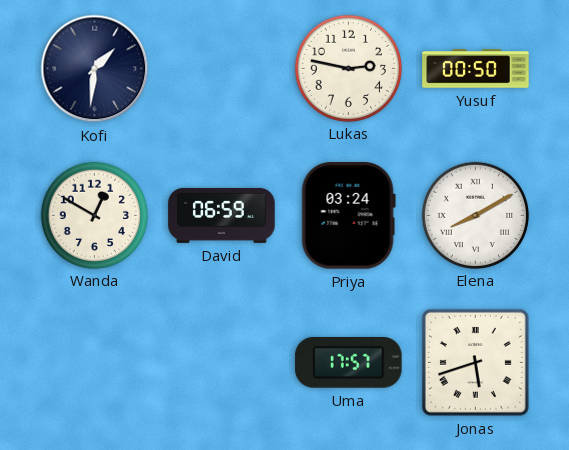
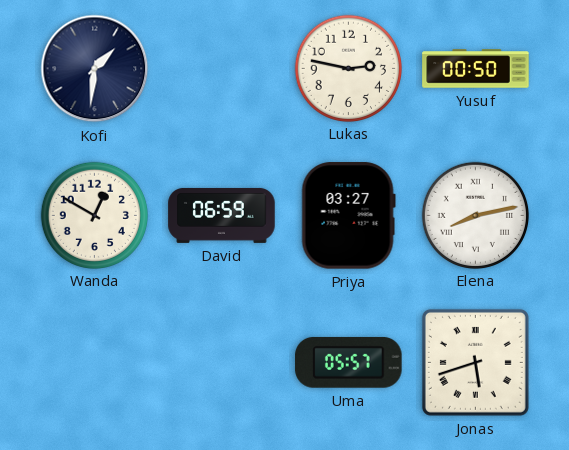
Priya: 03:24 -> 03:27 (348, 216)
Elena: 8:10 -> 8:13 (475, 215)
Uma: 17:57 -> 05:57 (349, 362)
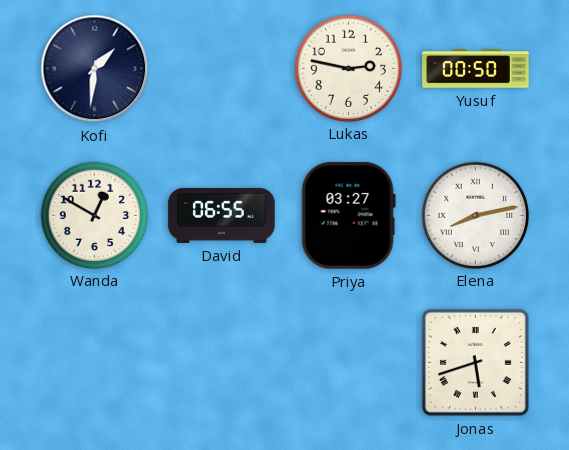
David: 06:59 -> 06:55 (222, 215)
Uma: 05:57 -> none (349, 362)
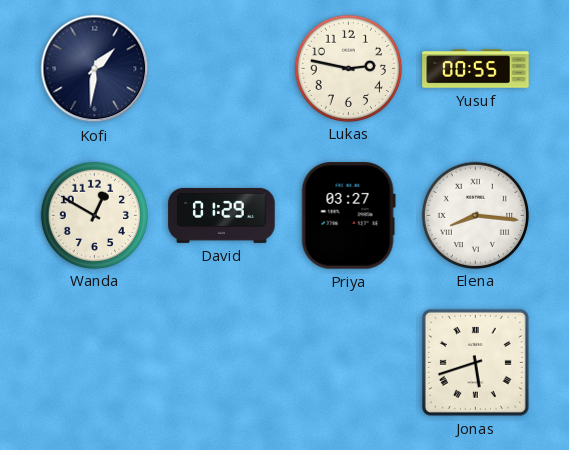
Yusuf: 00:50 -> 00:55 (476, 69)
David: 06:55 -> 01:29 (222, 215)
Elena: 8:13 -> 8:16 (475, 215)
